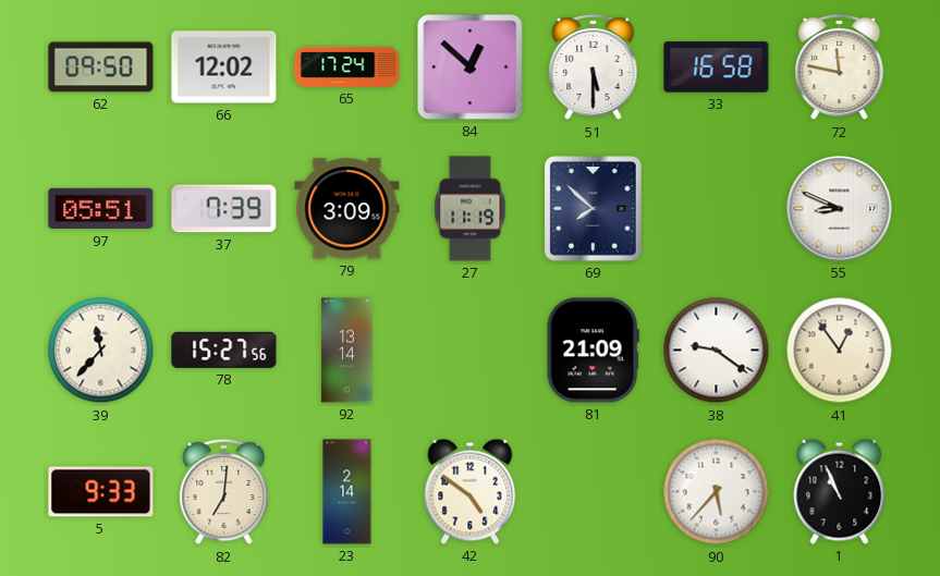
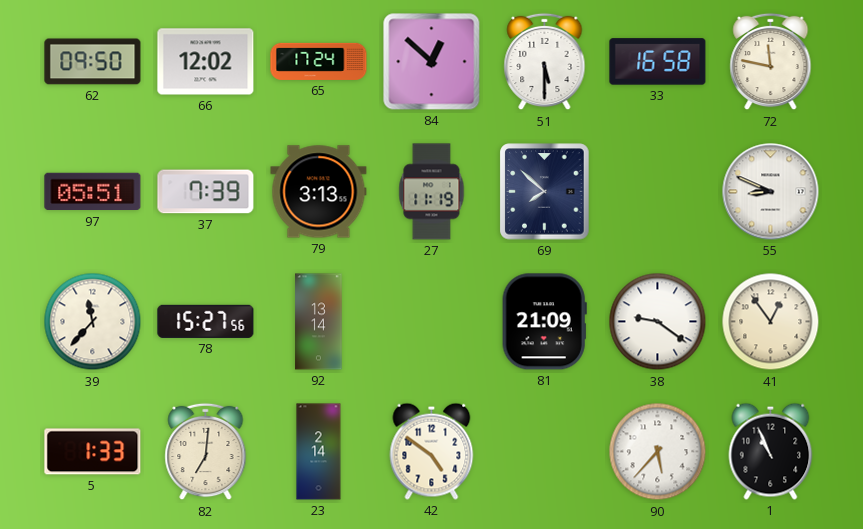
79: 3:09 -> 3:13 (319, 192)
5: 9:33 -> 1:33 (93, 452)
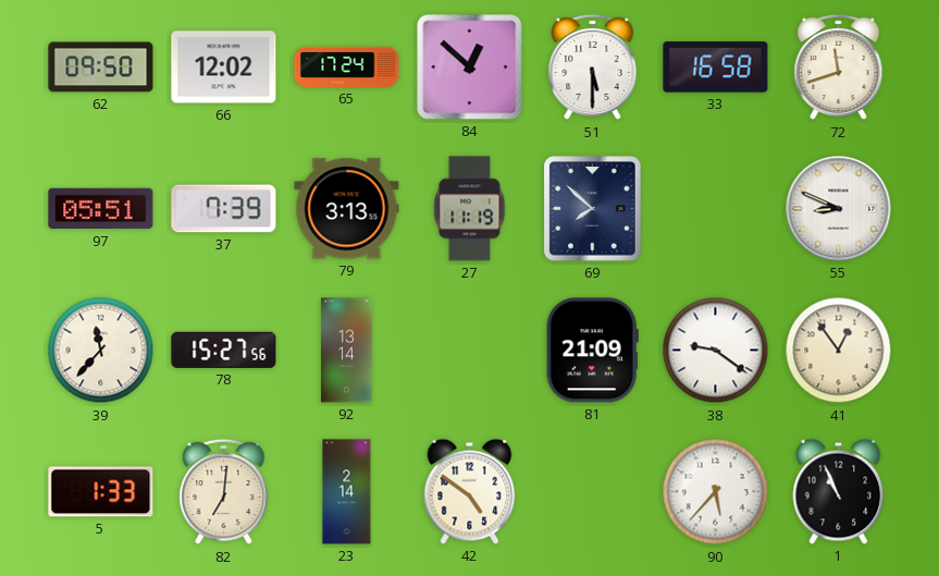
72: 11:47 -> 11:42 (839, 68)
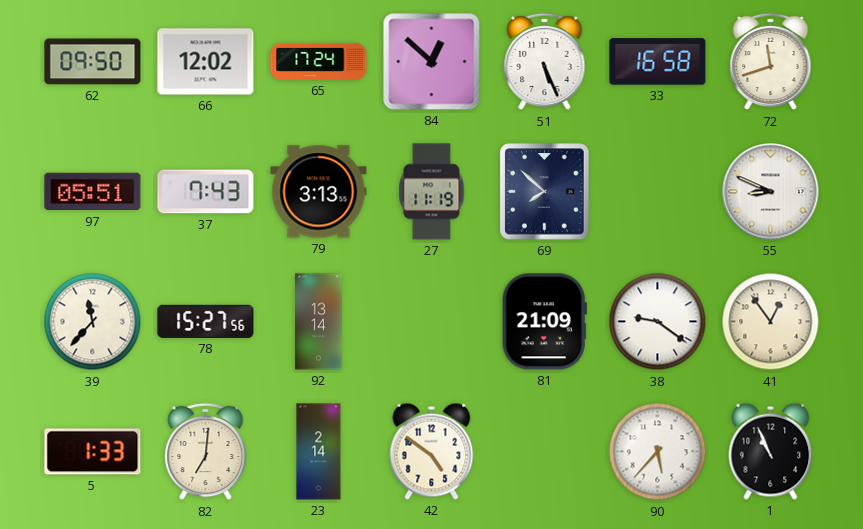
51: 5:30 -> 5:26 (545, 62)
37: 7:39 -> 7:43 (206, 192)
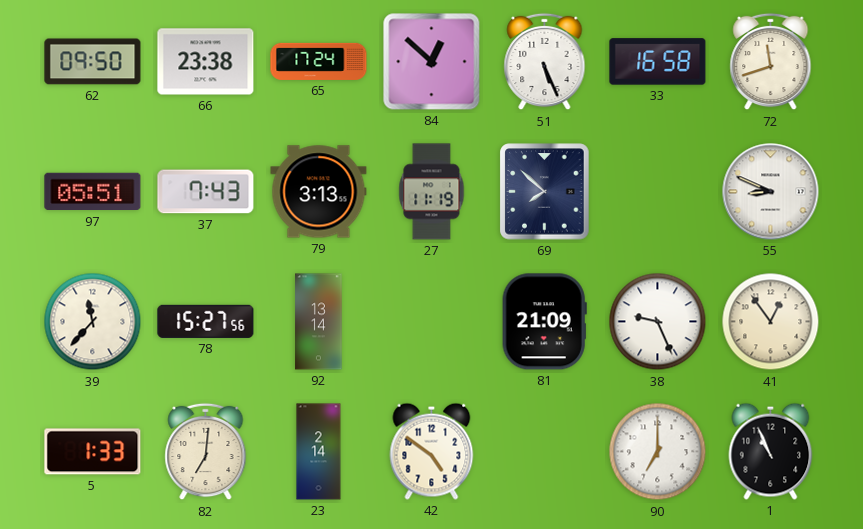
66: 12:02 -> 23:38 (206, 62)
38: 9:21 -> 9:26 (658, 322)
90: 5:37 -> 7:00 (658, 452)
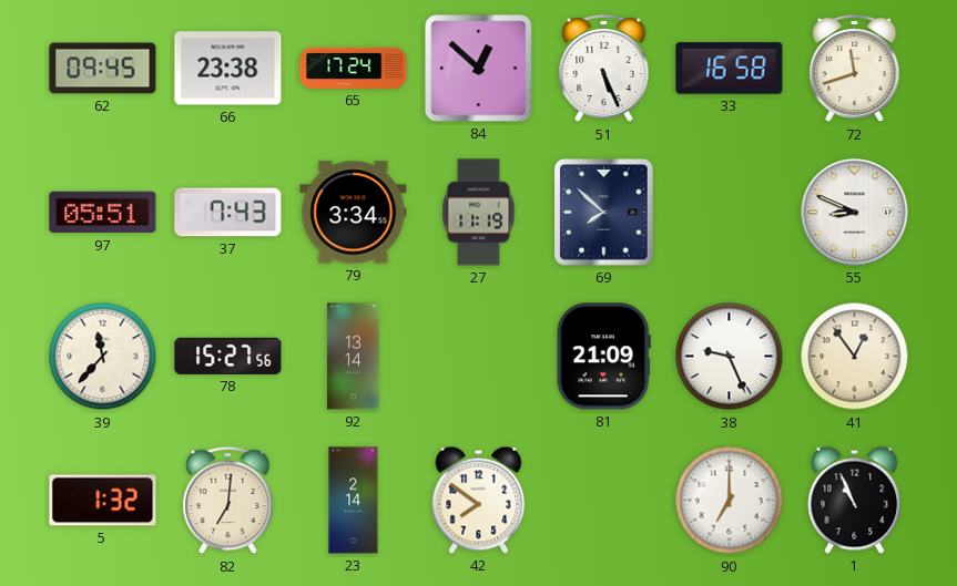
62: 09:50 -> 09:45 (103, 69)
79: 3:13 -> 3:34 (354, 213)
5: 1:33 -> 1:32 (103, 501)
42: 4:51 -> 7:51 (479, 500)
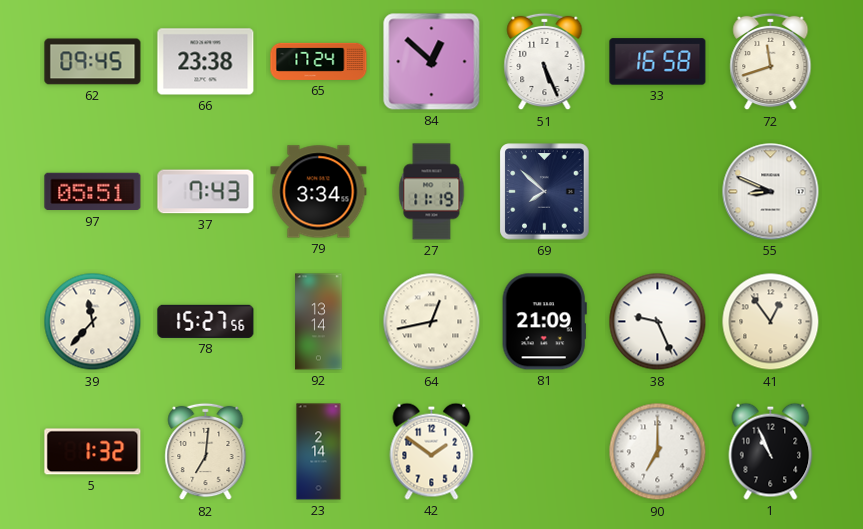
64: none -> 12:43 (432, 322)
42: 7:51 -> 1:51 (432, 451)
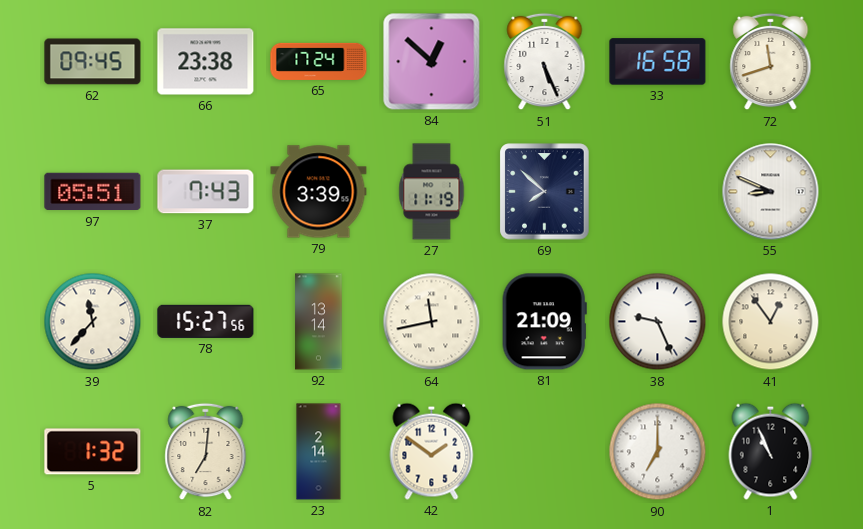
79: 3:34 -> 3:39 (319, 192)
64: 12:43 -> 11:43 (432, 322)
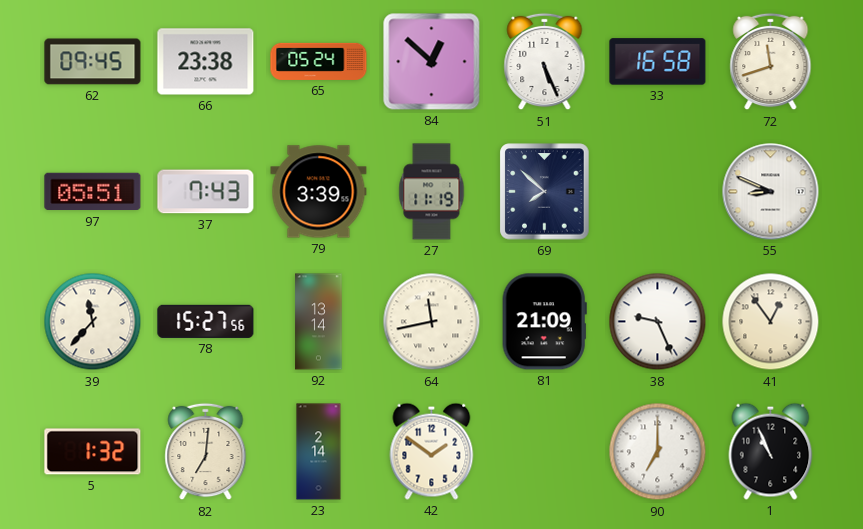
65: 17:24 -> 05:24 (319, 61)
